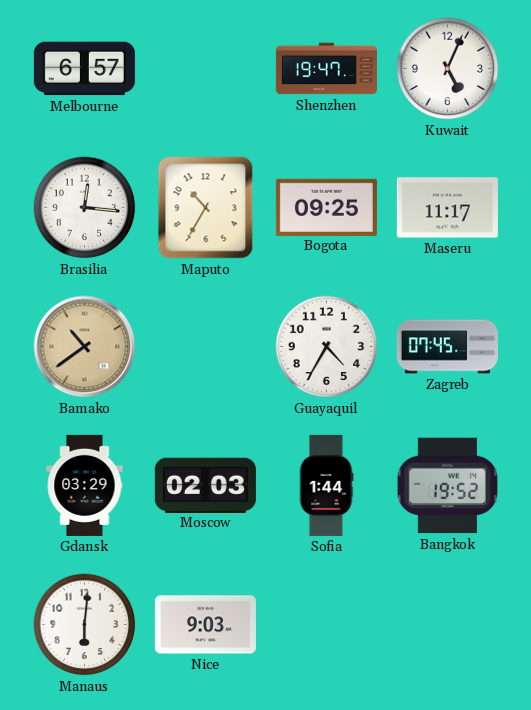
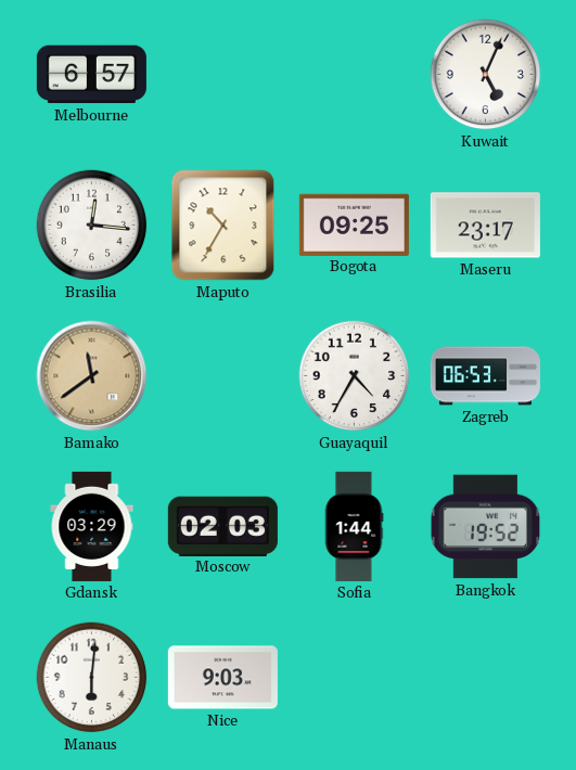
Shenzhen: 19:47 -> none (326, 69)
Maseru: 11:17 -> 23:17 (485, 226)
Bamako: 10:39 -> 11:39 (92, 376)
Zagreb: 07:45 -> 06:53 (485, 376)
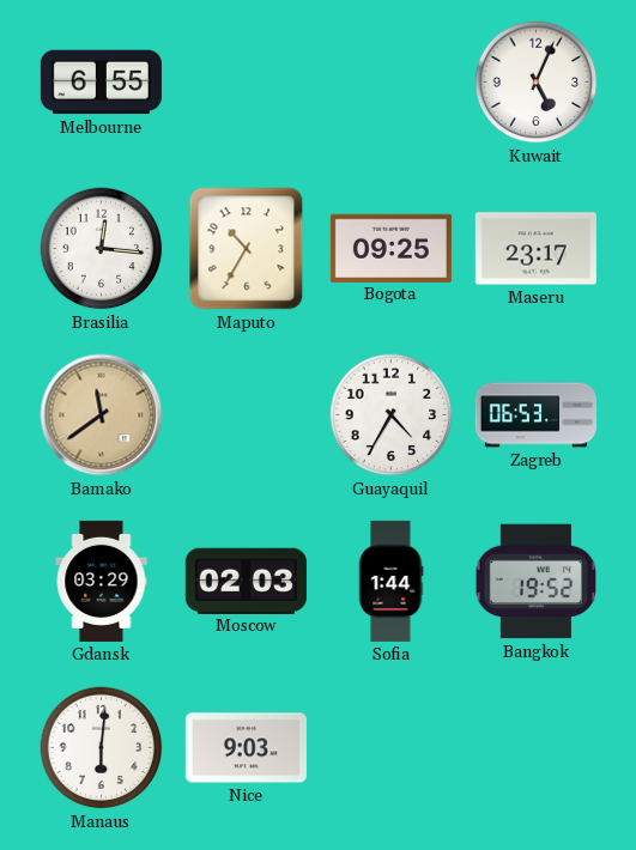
Melbourne: 6:57 -> 6:55 (101, 83)
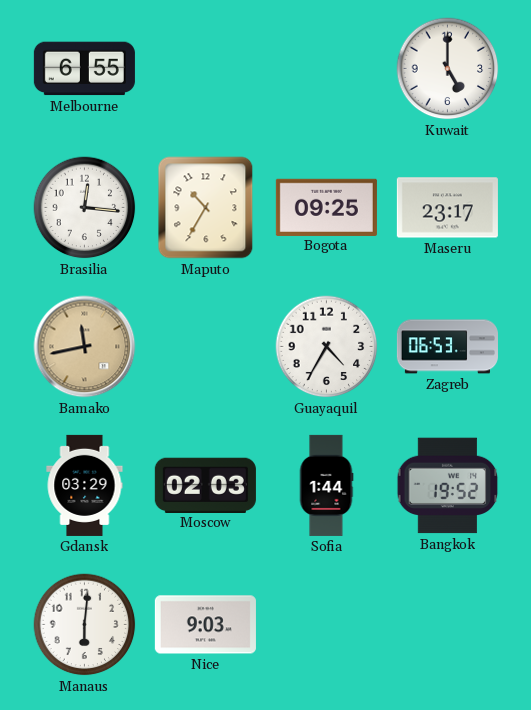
Kuwait: 5:04 -> 5:00 (448, 69)
Bamako: 11:39 -> 11:43 (85, 347)
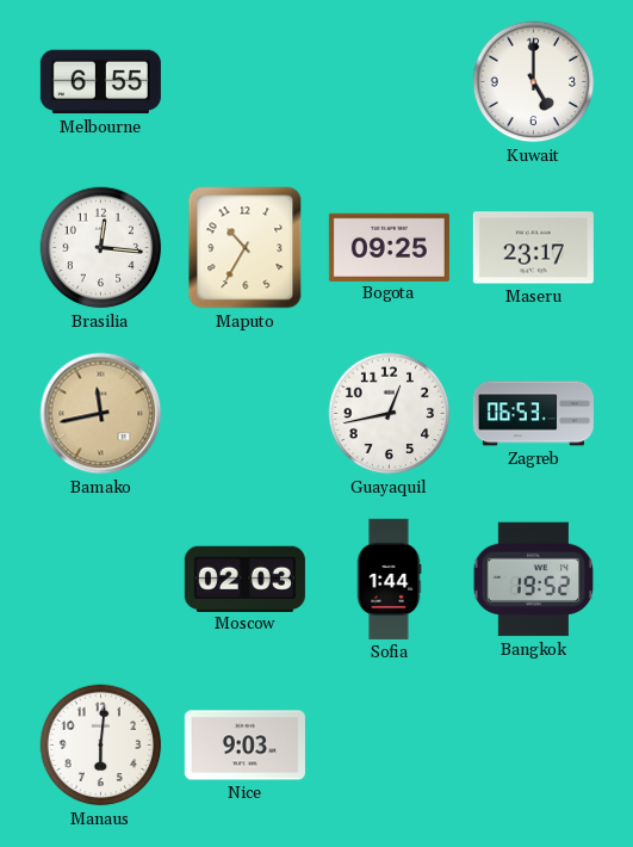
Guayaquil: 4:35 -> 12:43 (390, 414)
Gdansk: 03:29 -> none (85, 485)
